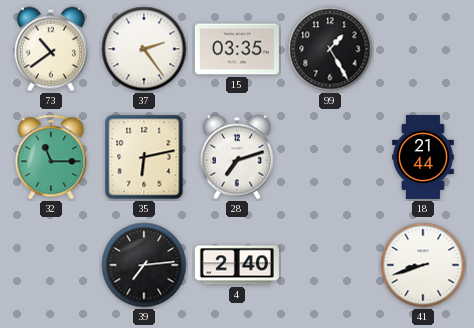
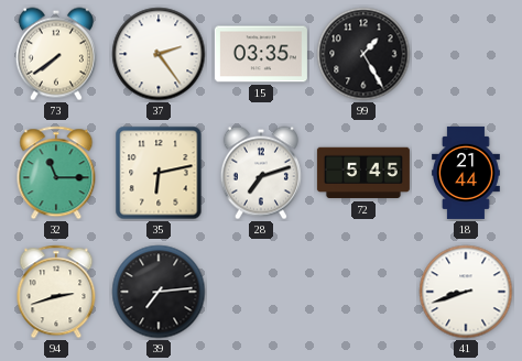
73: 10:39 -> 7:39 (56, 54)
72: none -> 5:45 (363, 173)
94: none -> 2:42 (56, 292)
4: 2:40 -> none (237, 265)
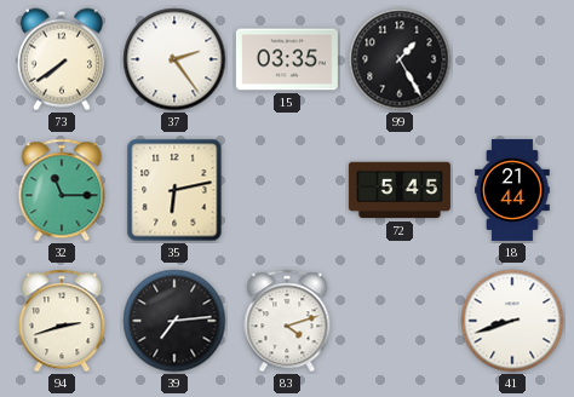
28: 7:12 -> none (261, 173)
83: none -> 4:12 (287, 321)
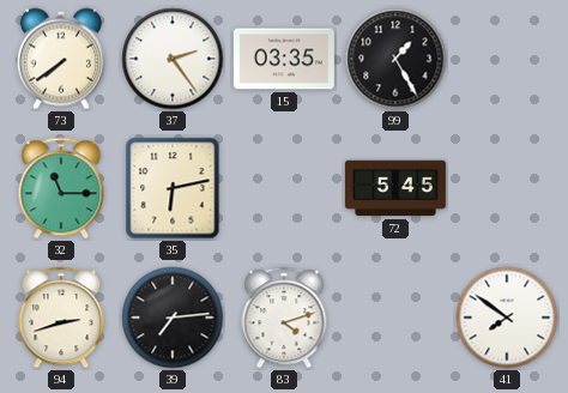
18: 21:44 -> none (513, 190)
41: 8:42 -> 7:51 (507, 318)
